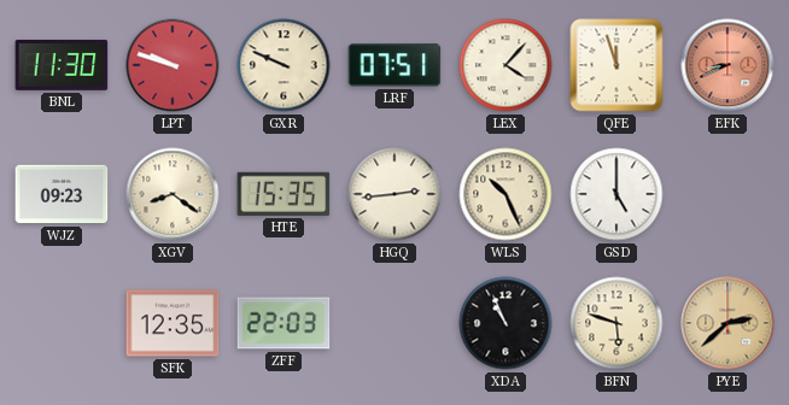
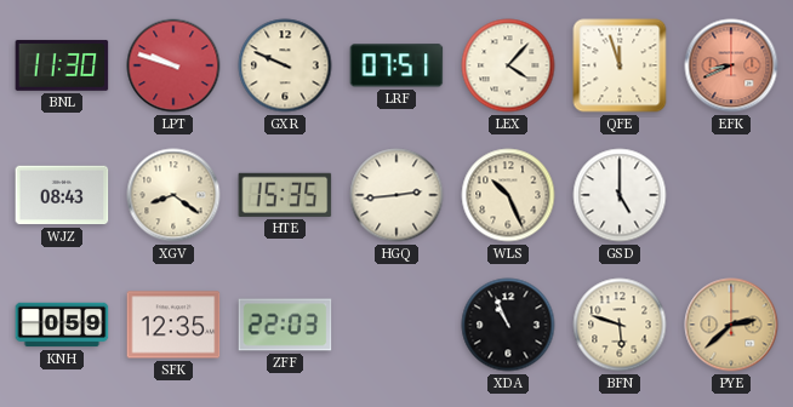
WJZ: 09:23 -> 08:43 (62, 195)
KNH: none -> 0:59 (62, 325)
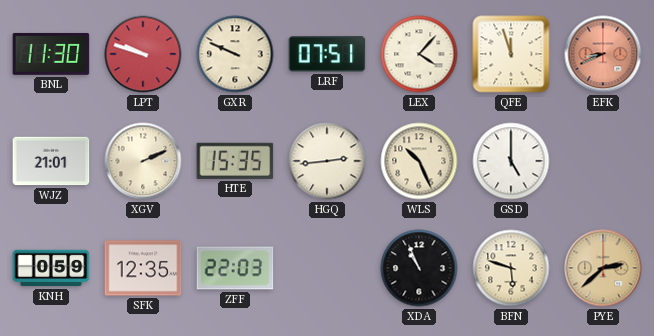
WJZ: 08:43 -> 21:01 (51, 161)
XGV: 8:21 -> 2:11 (143, 161)
